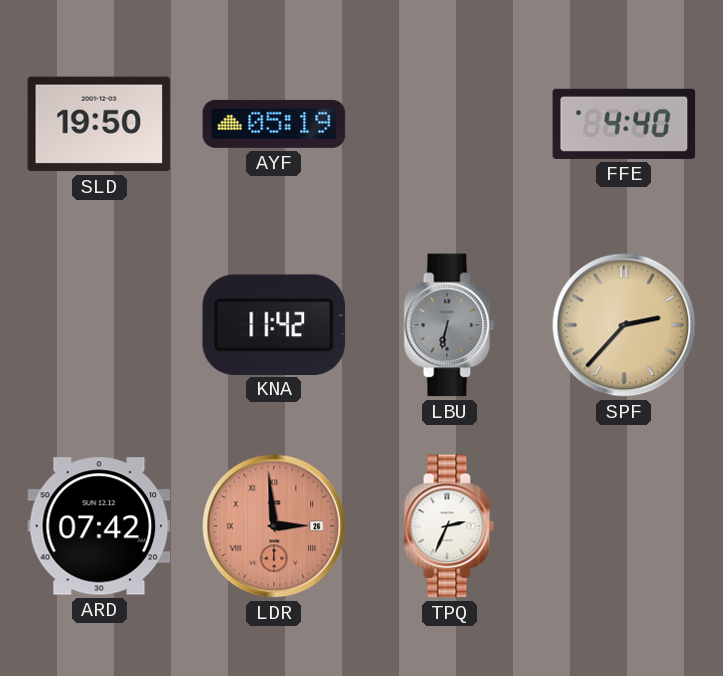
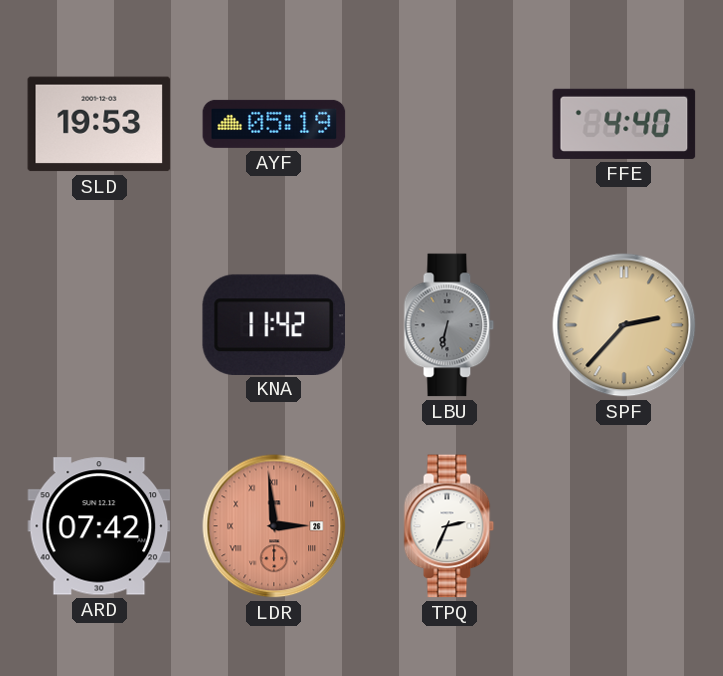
SLD: 19:50 -> 19:53 (99, 124)
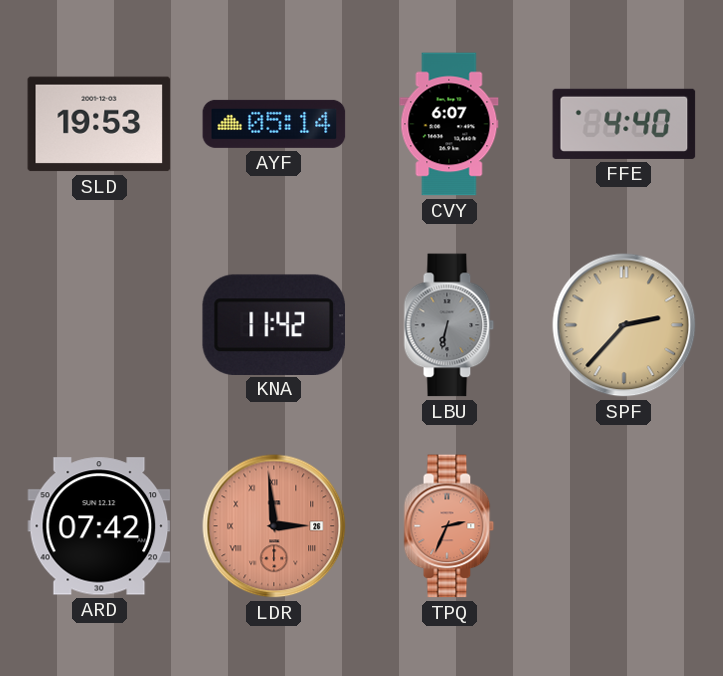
AYF: 05:19 -> 05:14 (274, 124)
CVY: none -> 6:07 (449, 124)
TPQ dial: white -> salmon (449, 526)
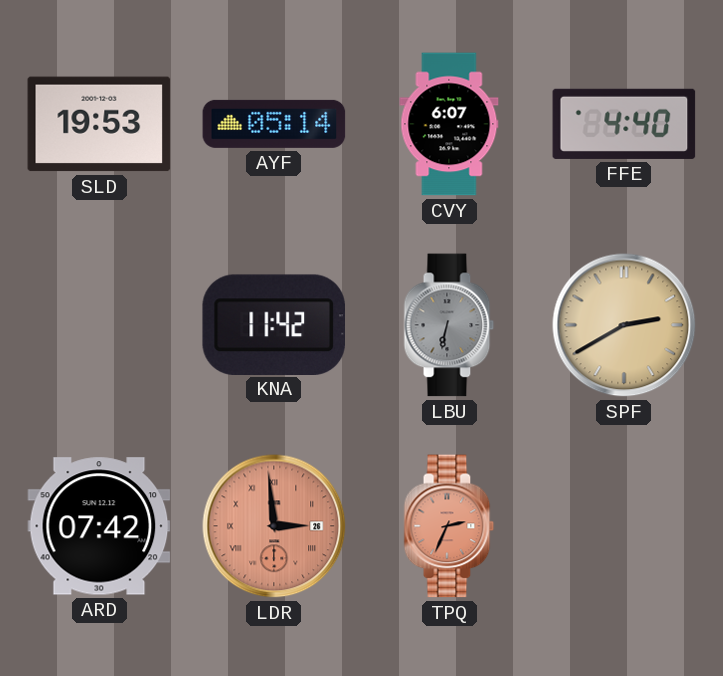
SPF: 2:37 -> 2:40 (624, 325)
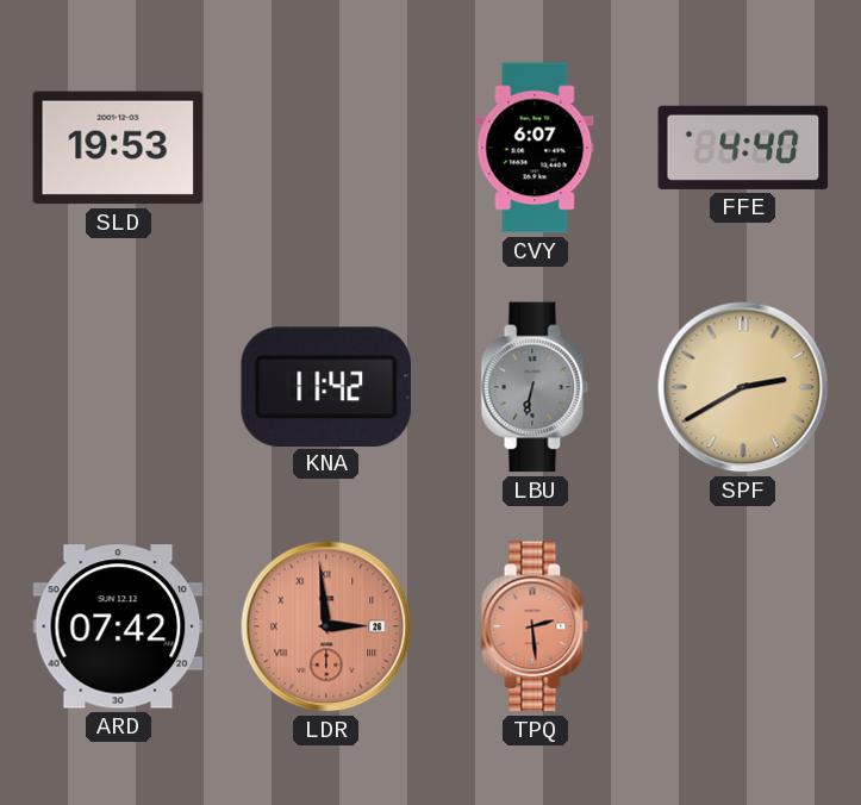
AYF: 05:14 -> none (274, 124)
TPQ: 2:34 -> 2:29 (535, 626)
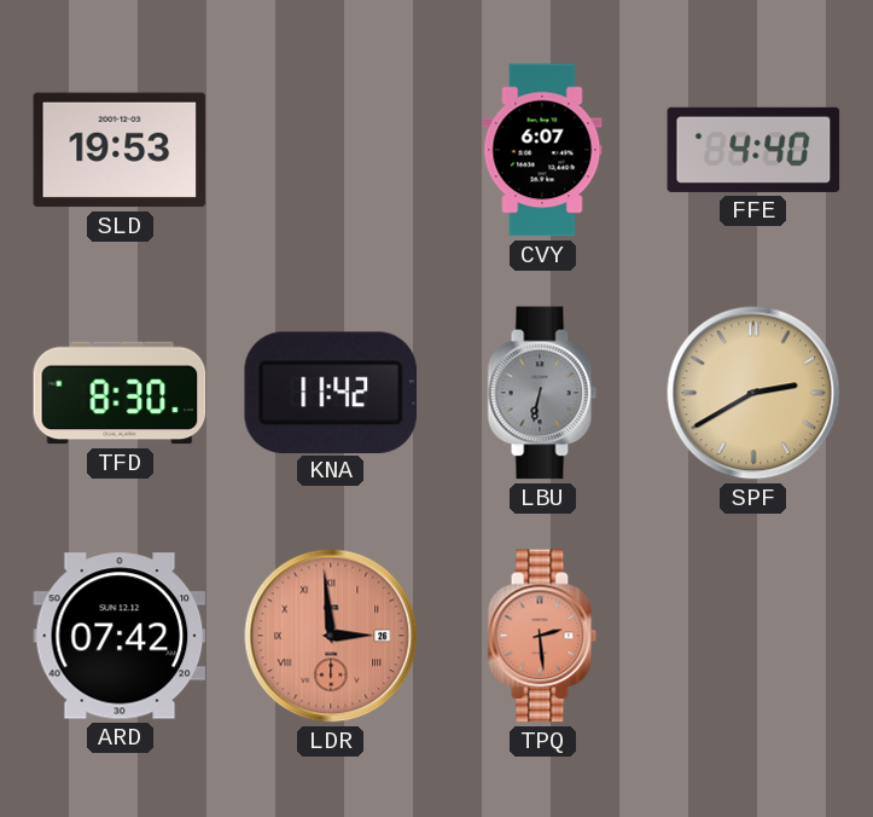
TFD: none -> 8:30 (120, 393)
